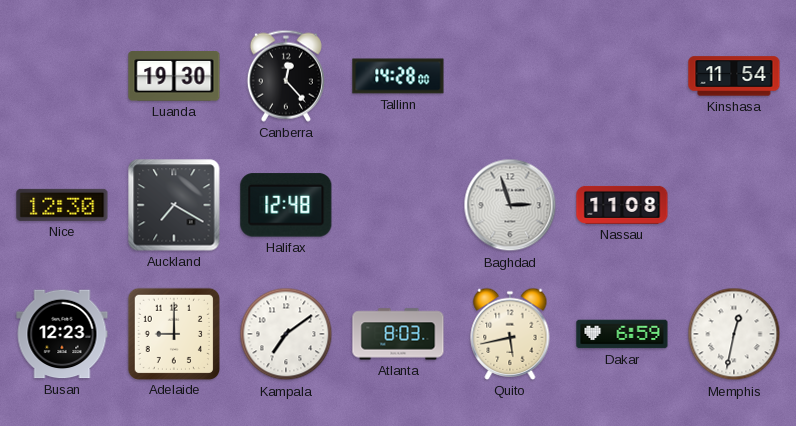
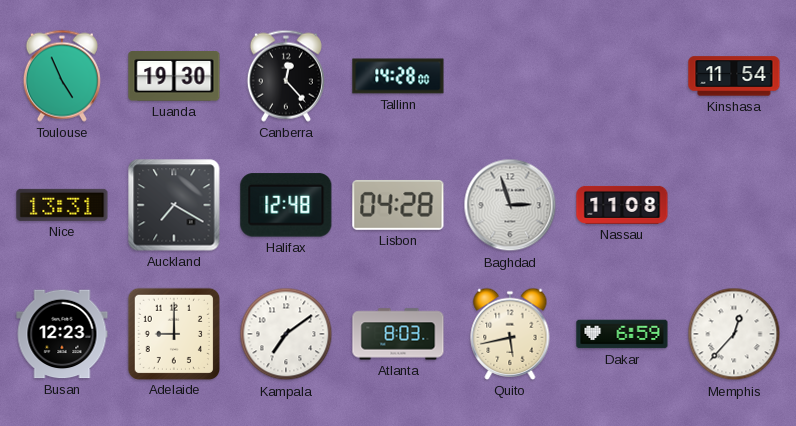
Toulouse: none -> 4:56 (62, 76)
Nice: 12:30 -> 13:31 (62, 205)
Lisbon: none -> 04:28 (398, 205)
Memphis: 12:32 -> 12:37 (734, 334)
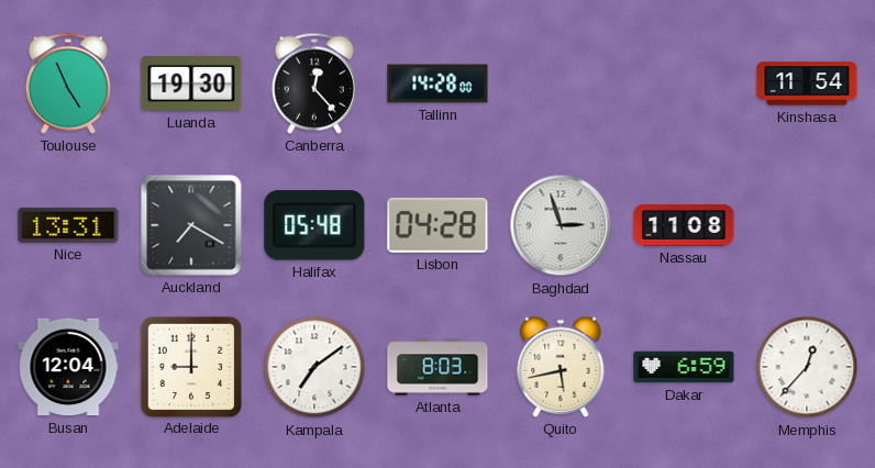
Halifax: 12:48 -> 05:48 (314, 225)
Busan: 12:23 -> 12:04 (68, 367)
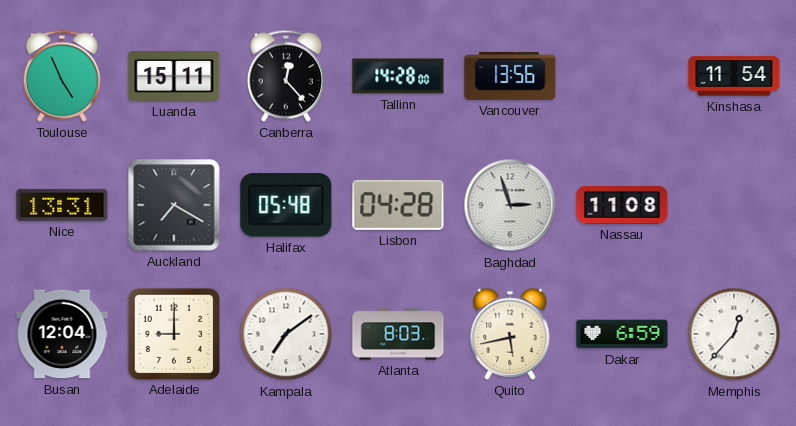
Luanda: 19:30 -> 15:11 (174, 77)
Vancouver: none -> 13:56 (510, 76)
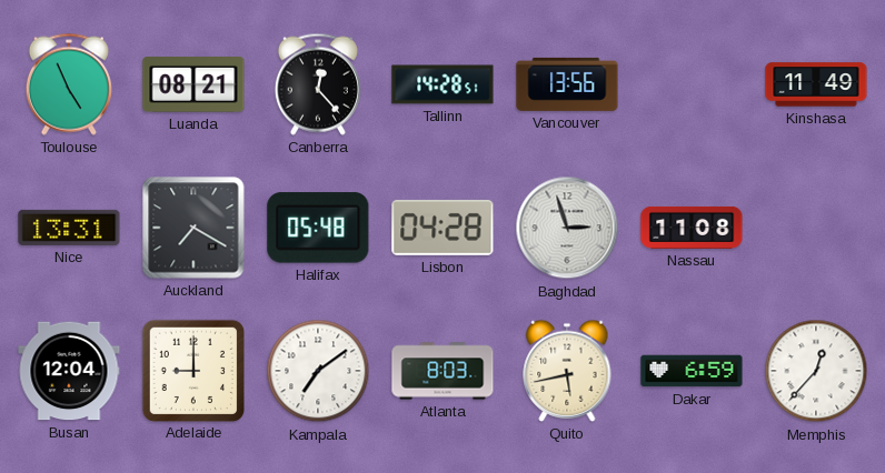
Luanda: 15:11 -> 08:21 (193, 85)
Tallinn: 14:28:00 -> 14:28:51 (442, 84)
Kinshasa: 11:54 -> 11:49 (816, 84)
